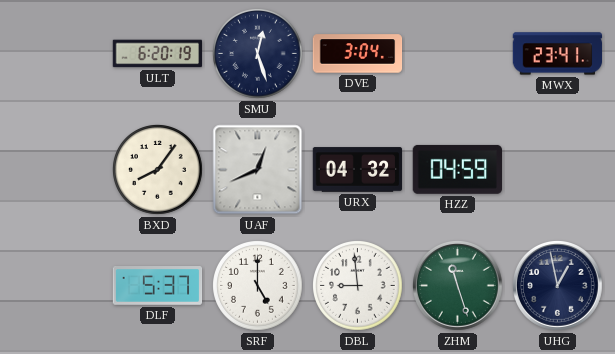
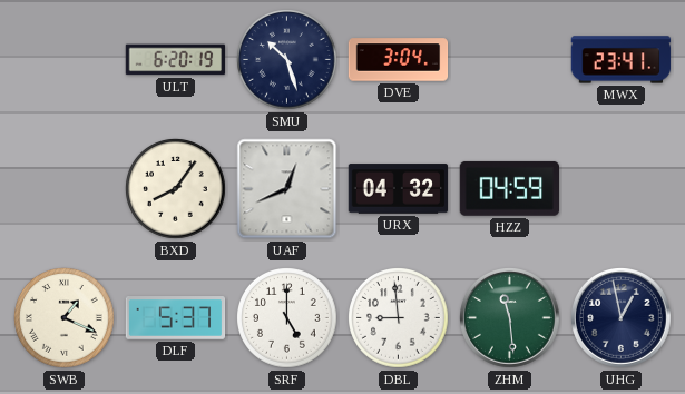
SMU: 12:27 -> 10:27 (287, 60)
SWB: none -> 1:19 (65, 318)
ZHM: 11:27 -> 11:29 (510, 318)
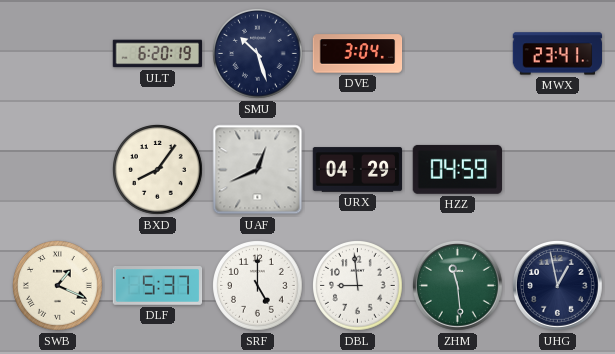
URX: 04:32 -> 04:29 (358, 170)
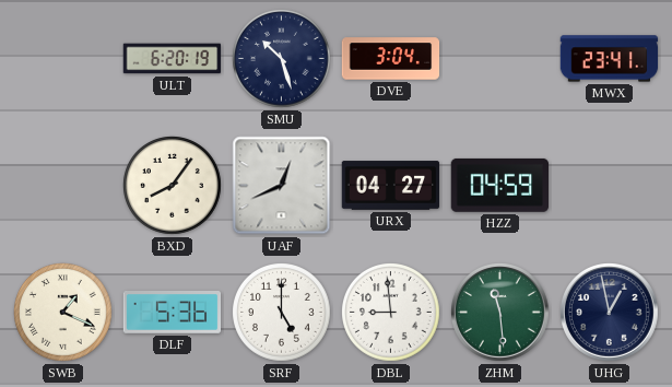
URX: 04:29 -> 04:27 (391, 186)
DLF: 5:37 -> 5:36 (173, 313)
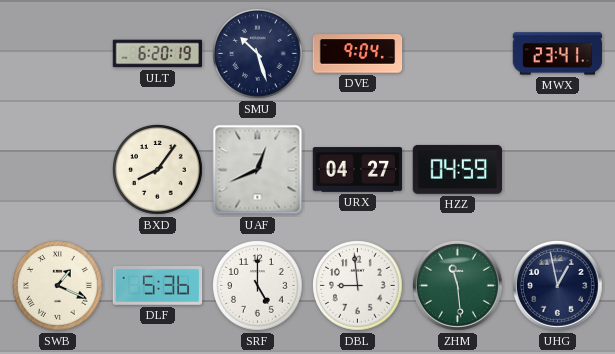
DVE: 3:04 -> 9:04 (358, 54)
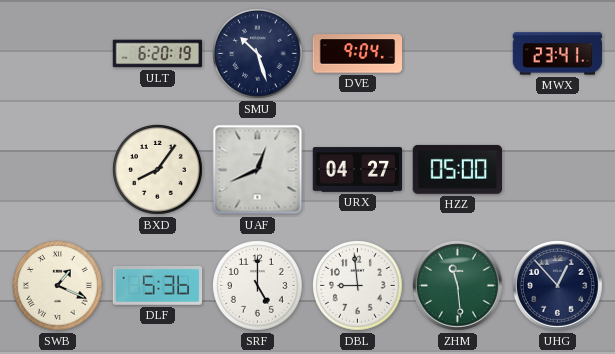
HZZ: 04:59 -> 05:00 (457, 169)
UHG: 12:58 -> 12:53 (558, 286)
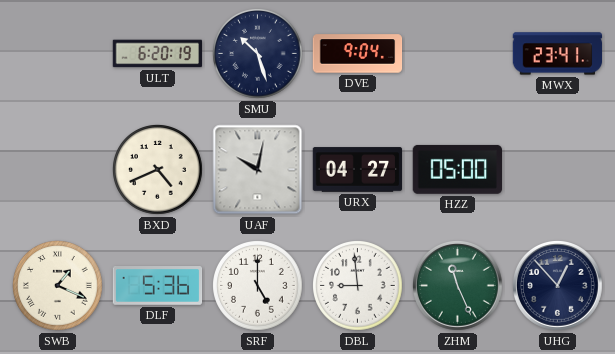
BXD: 8:06 -> 4:41 (158, 170)
UAF: 12:41 -> 10:02 (258, 170)
ZHM: 11:29 -> 11:26 (458, 286)
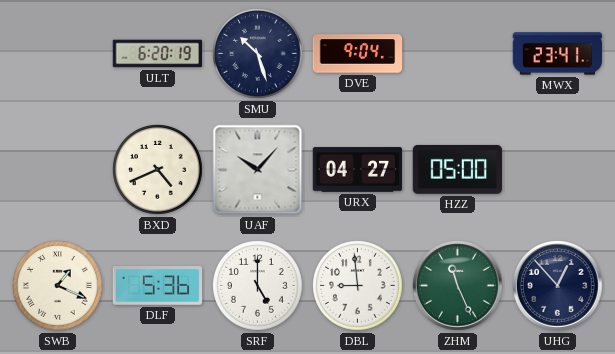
UAF: 10:02 -> 10:07 (258, 170)
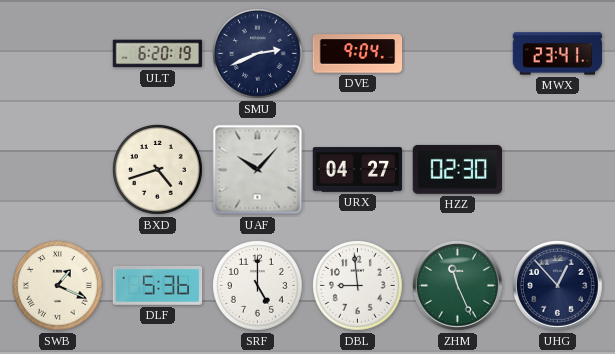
SMU: 10:27 -> 2:41 (258, 54)
BXD: 4:41 -> 4:42 (158, 170)
HZZ: 05:00 -> 02:30 (457, 169)
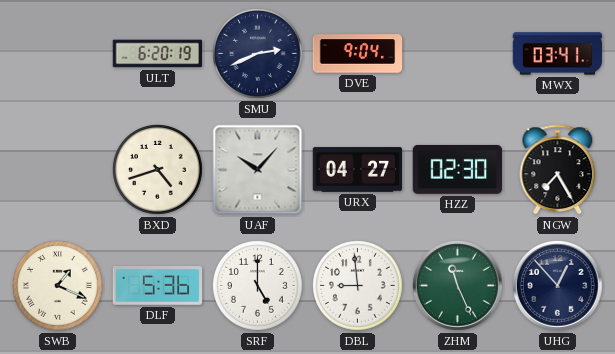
MWX: 23:41 -> 03:41 (558, 54)
NGW: none -> 7:25 (558, 170)
